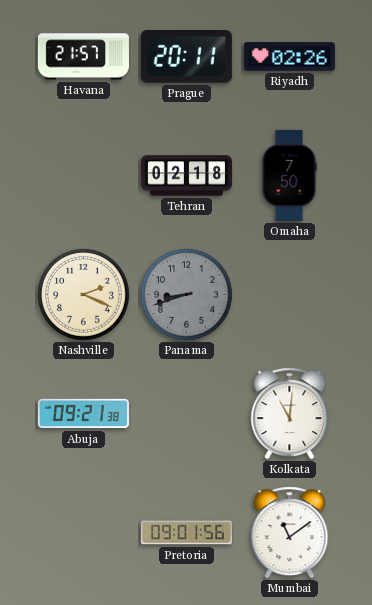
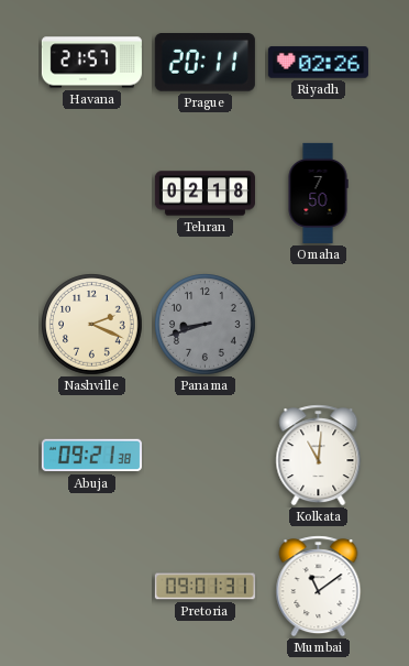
Pretoria: 09:01:56 -> 09:01:31 (204, 587)
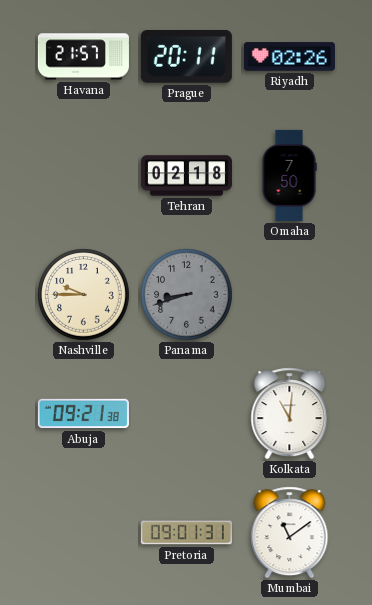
Nashville: 2:19 -> 9:45 (84, 295)
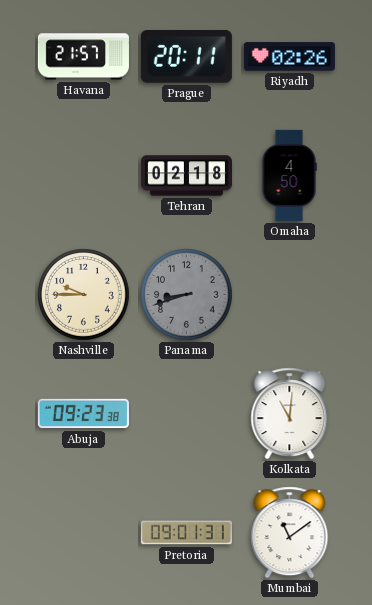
Omaha: 7:50 -> 4:50 (289, 175)
Abuja: 09:21 -> 09:23 (83, 414)
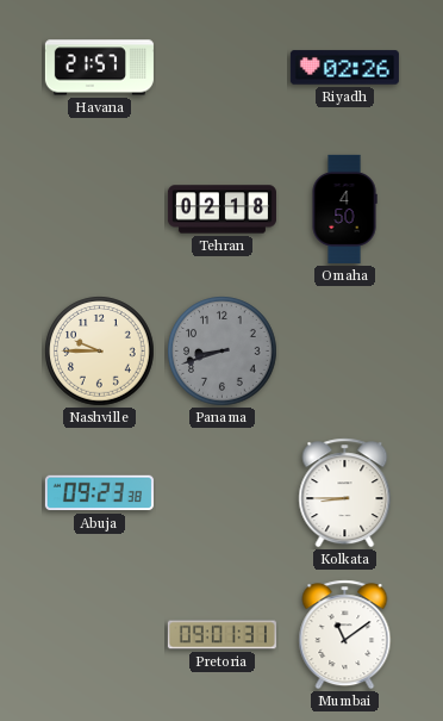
Prague: 20:11 -> none (186, 57)
Kolkata: 11:01 -> 8:45 (345, 493)
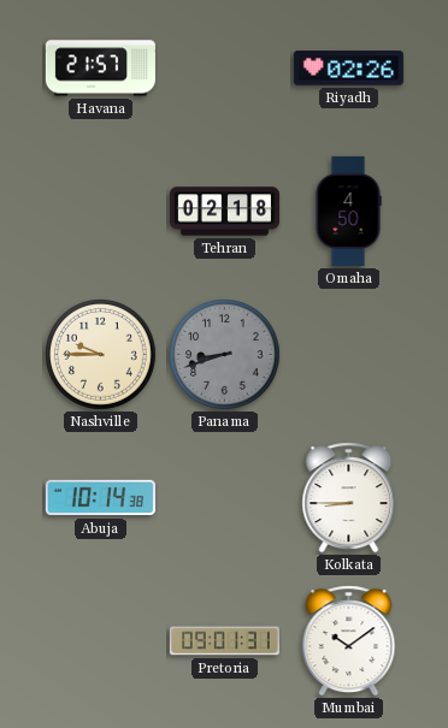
Abuja: 09:23 -> 10:14 (100, 498)
Mumbai: 11:09 -> 10:09 (349, 641)
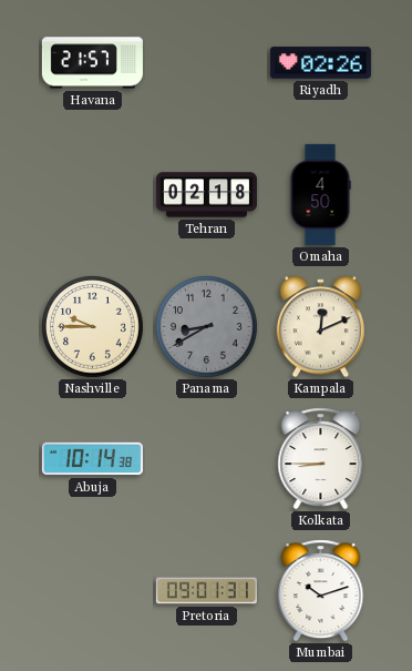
Panama: 8:42 -> 8:40 (207, 327)
Kampala: none -> 12:11 (320, 327)
Mumbai: 10:09 -> 10:12 (321, 591)
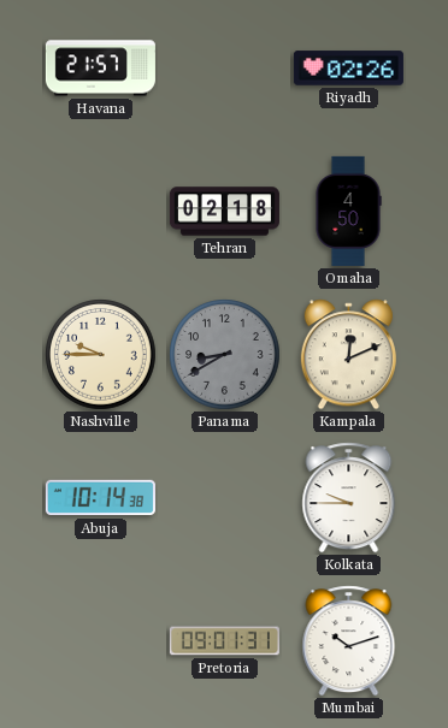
Kolkata: 8:45 -> 9:45 (349, 498)
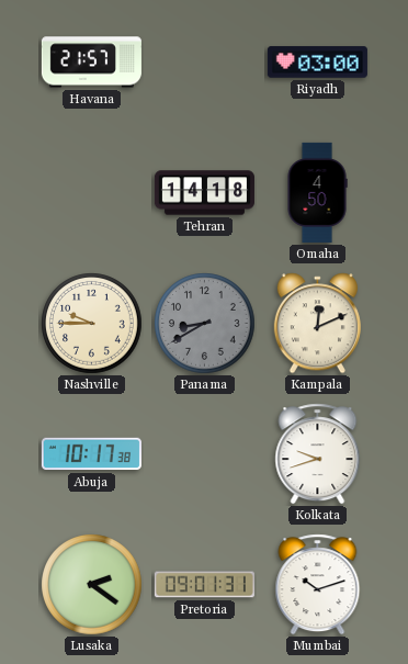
Riyadh: 02:26 -> 03:00 (317, 63)
Tehran: 02:18 -> 14:18 (204, 193)
Abuja: 10:14 -> 10:17 (91, 454)
Kolkata: 9:45 -> 9:42 (318, 454)
Lusaka: none -> 2:21 (92, 585)
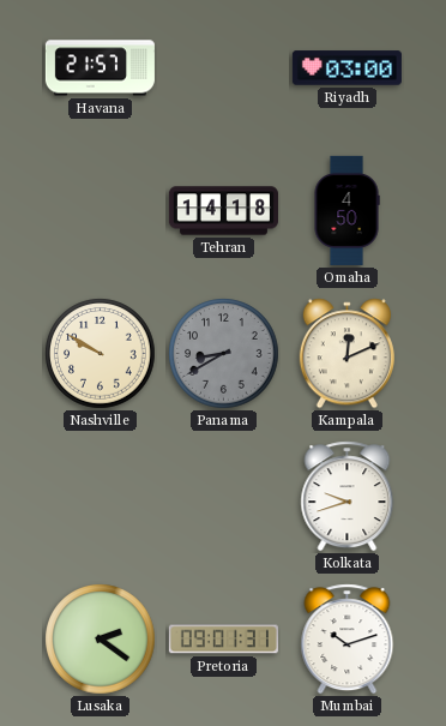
Nashville: 9:45 -> 9:50 (101, 354)
Abuja: 10:17 -> none (91, 454)
